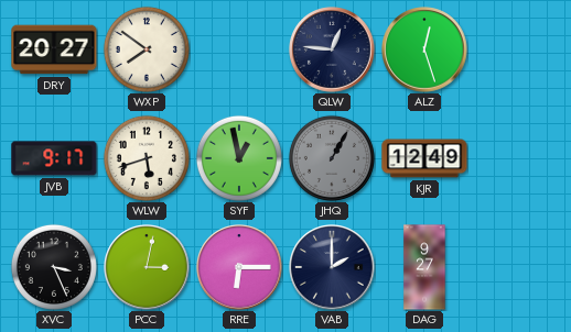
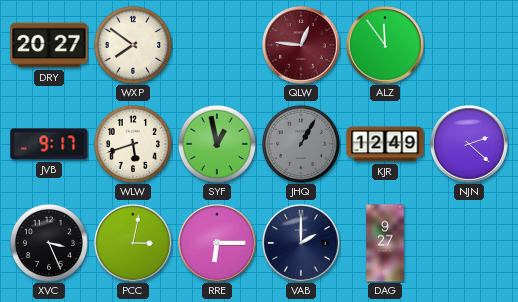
QLW dial: navy -> burgundy (301, 45)
ALZ: 12:27 -> 11:54 (385, 45)
NJN: none -> 2:22 (469, 144)
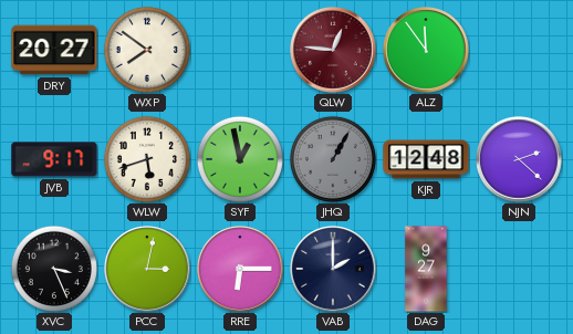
KJR: 12:49 -> 12:48 (426, 159)
